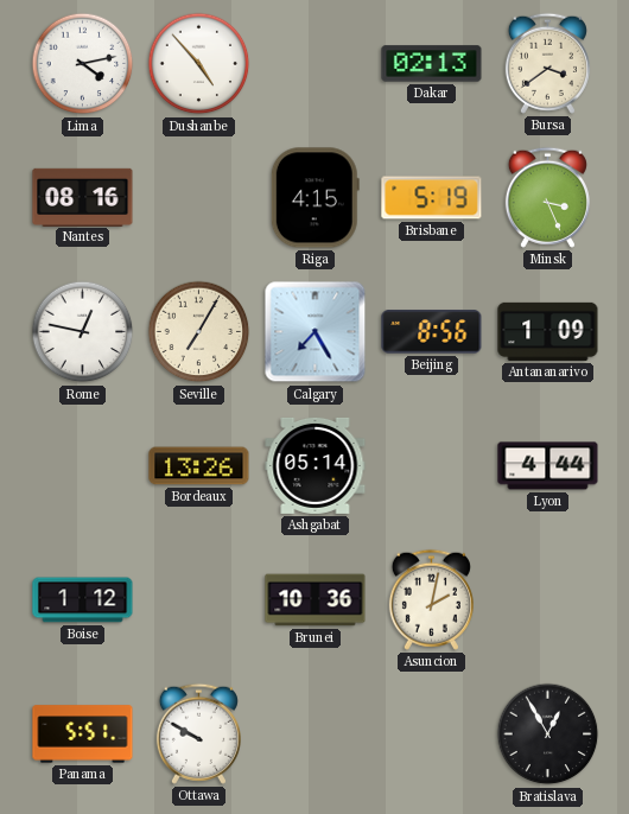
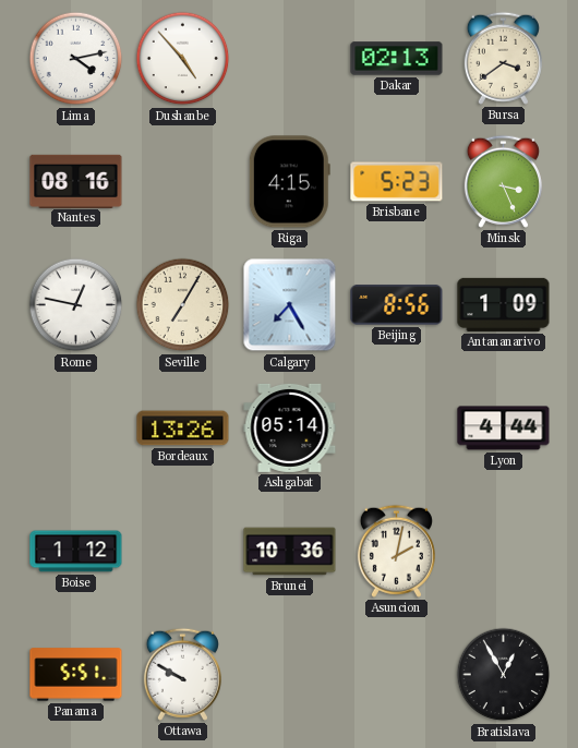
Brisbane: 5:19 -> 5:23 (397, 182)
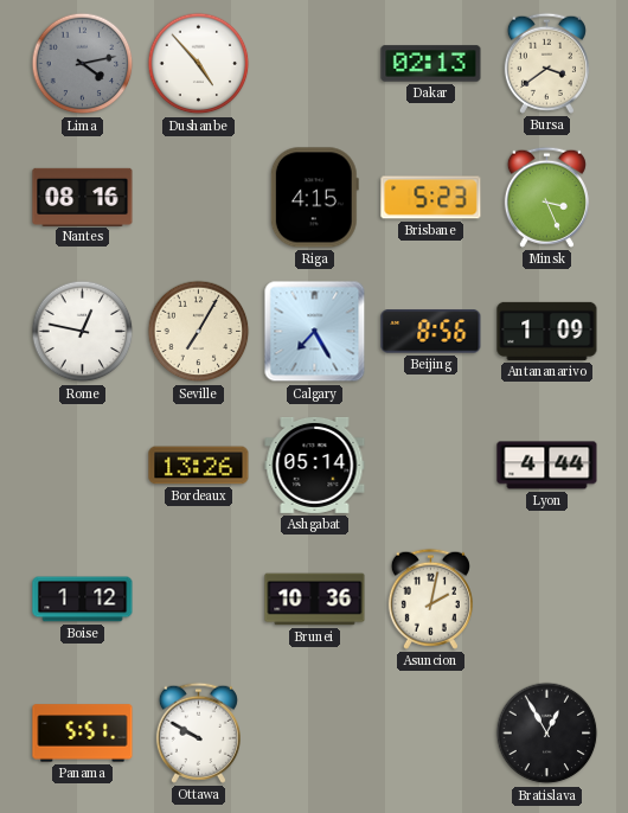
Lima dial: white -> grey (83, 64)
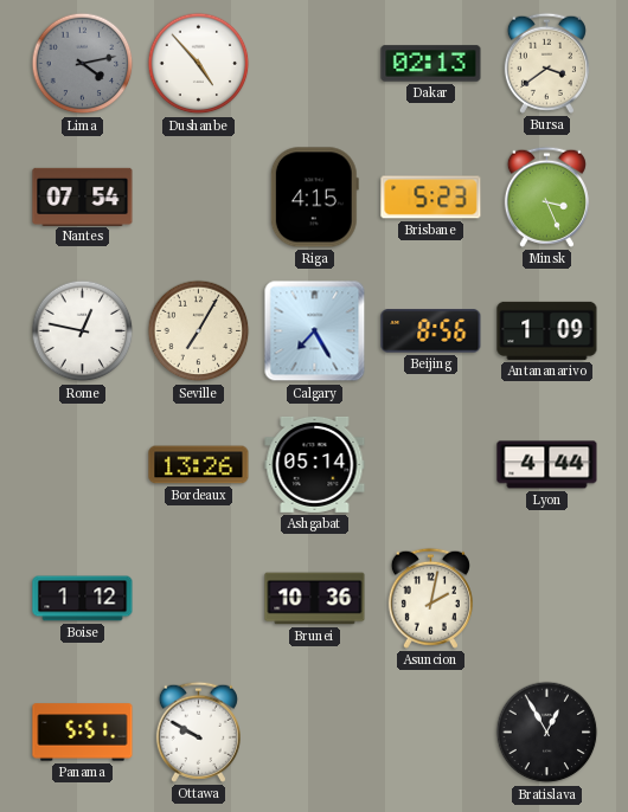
Nantes: 08:16 -> 07:54 (83, 196)
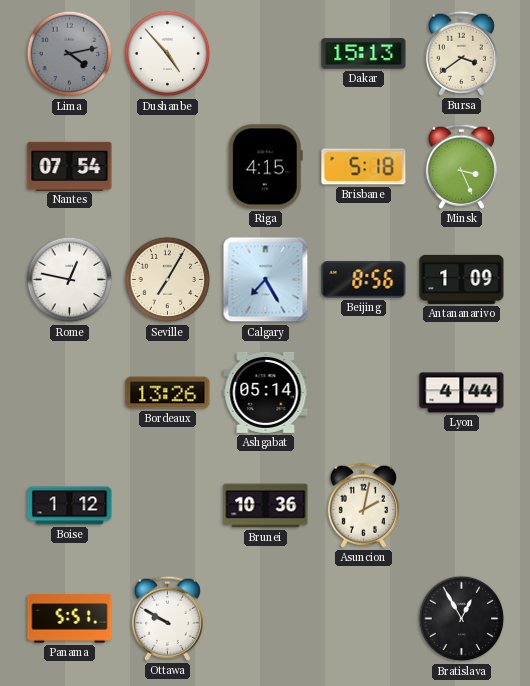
Dakar: 02:13 -> 15:13 (364, 54)
Brisbane: 5:23 -> 5:18 (364, 167)
